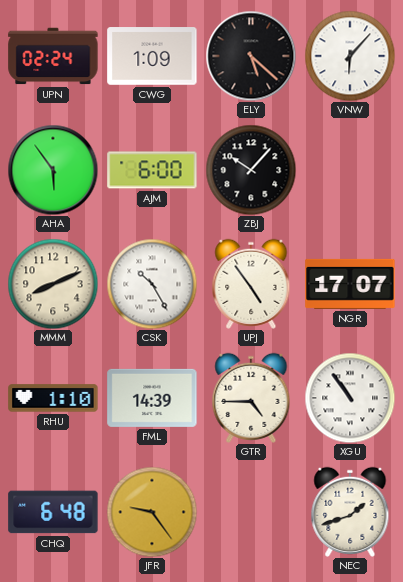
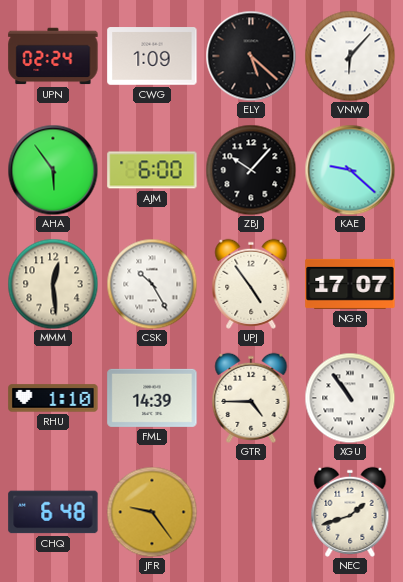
KAE: none -> 9:22 (350, 170)
MMM: 8:11 -> 12:29 (53, 284)
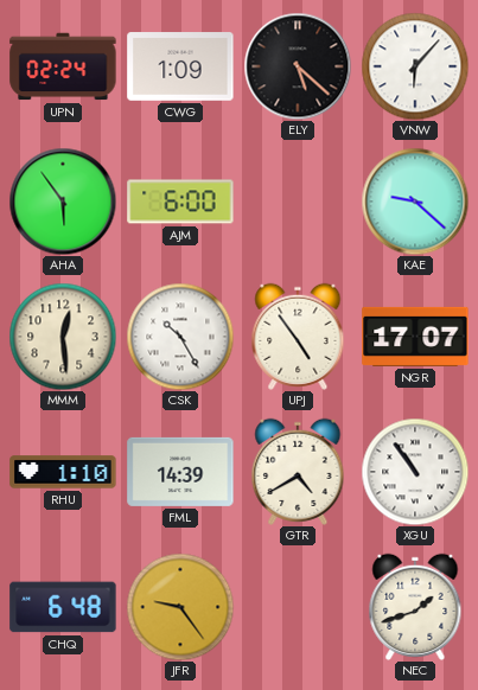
ZBJ: 10:07 -> none (251, 170)
GTR: 4:45 -> 4:40 (298, 472)
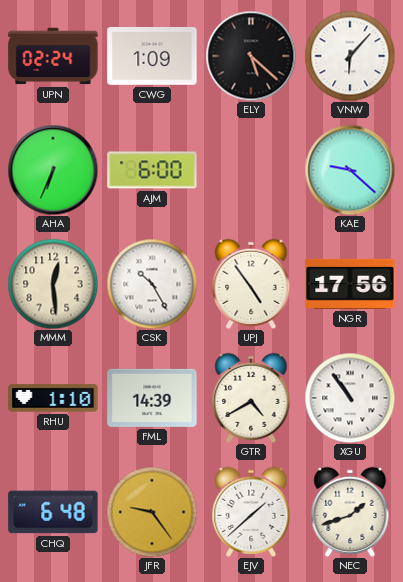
AHA: 5:54 -> 6:34 (53, 170)
NGR: 17:07 -> 17:56 (350, 284)
EJV: none -> 1:38 (251, 512)
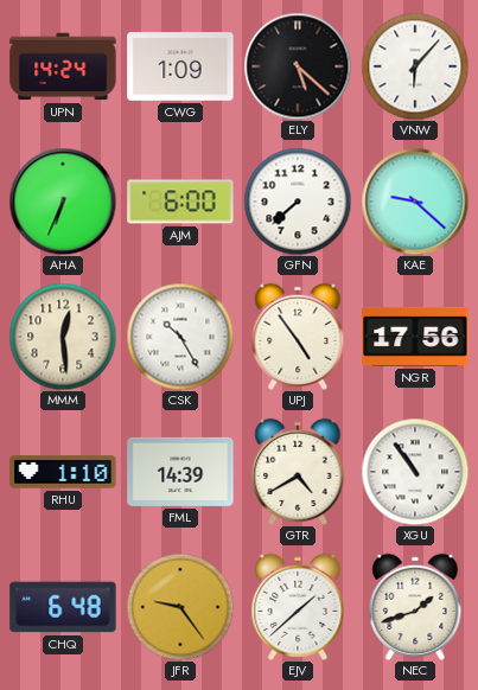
UPN: 02:24 -> 14:24 (63, 66)
GFN: none -> 7:38 (298, 202)
